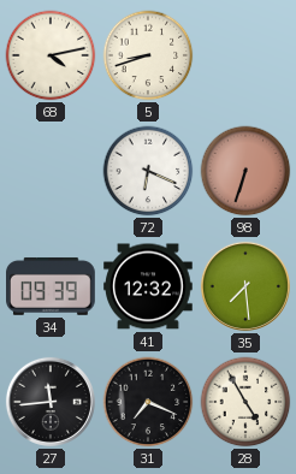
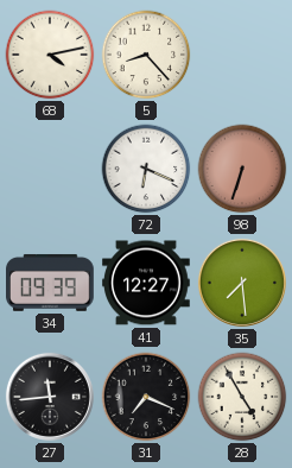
5: 8:42 -> 8:23 (146, 55)
41: 12:32 -> 12:27 (147, 283)
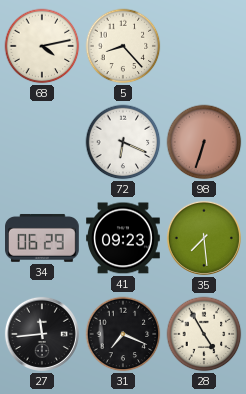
34: 09:39 -> 06:29 (43, 238)
41: 12:27 -> 09:23 (124, 238)
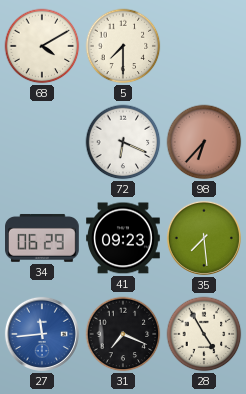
68: 4:13 -> 4:10 (42, 46)
5: 8:23 -> 7:30 (123, 46)
98: 6:33 -> 6:37 (204, 142)
27 dial: black -> blue (42, 334)
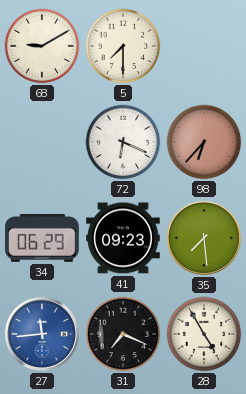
68: 4:10 -> 9:10 (42, 46)
